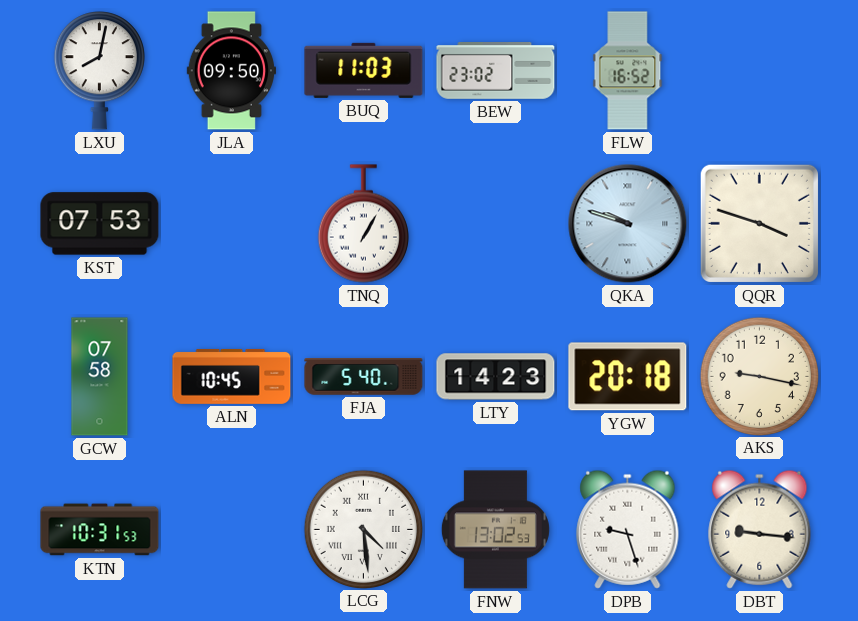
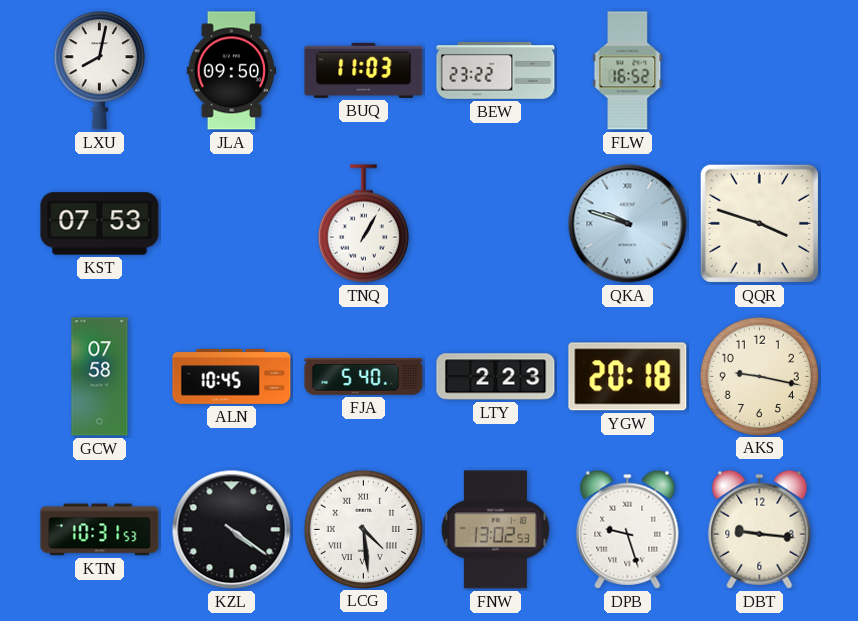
BEW: 23:02 -> 23:22 (496, 71)
LTY: 14:23 -> 2:23 (496, 377)
KZL: none -> 4:21 (232, 530)
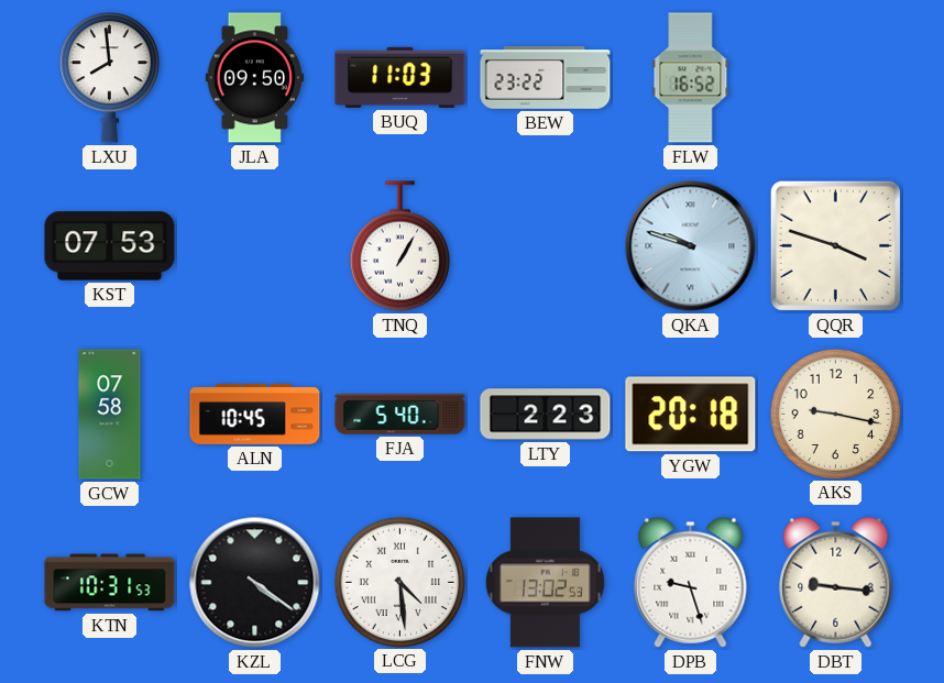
LXU: 8:02 -> 7:59 (109, 78)
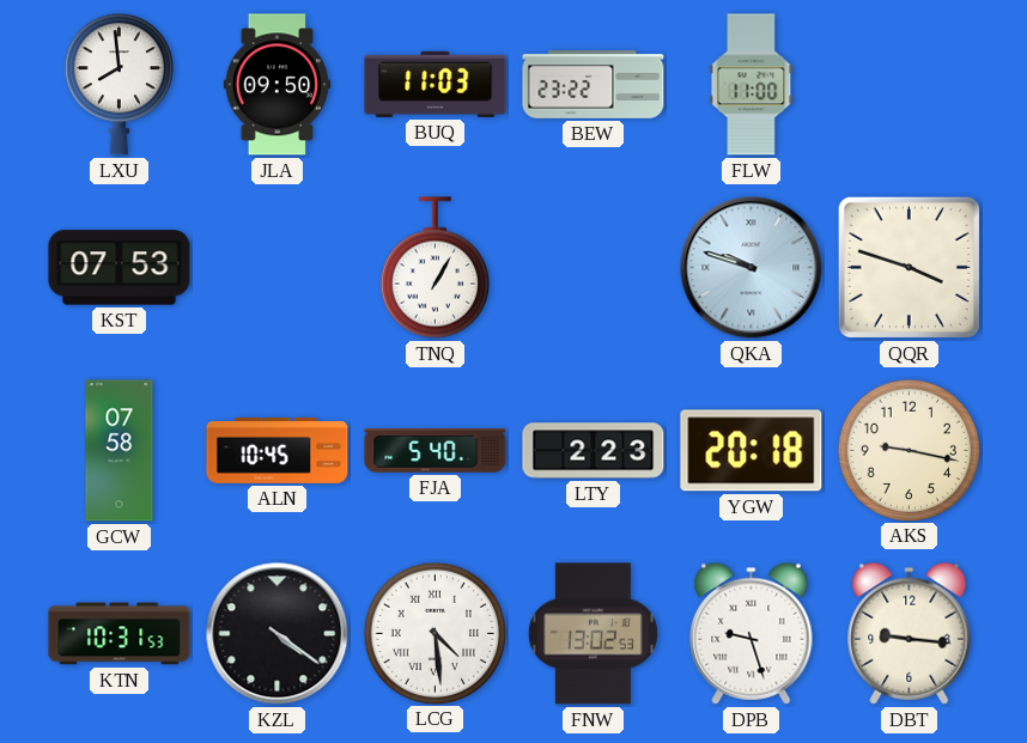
FLW: 16:52 -> 11:00 (752, 85)
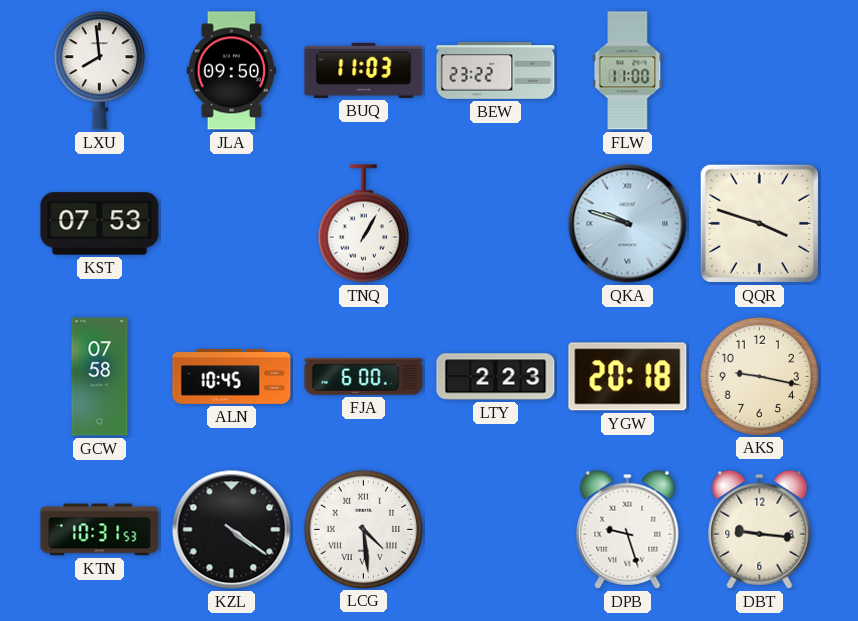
FJA: 5:40 -> 6:00 (364, 377)
FNW: 13:02 -> none (592, 634)
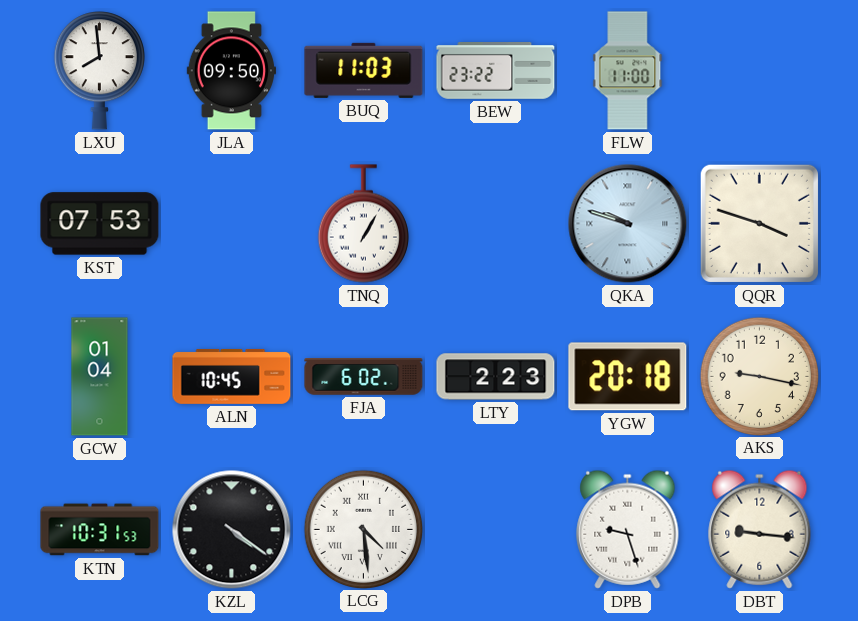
GCW: 07:58 -> 01:04 (100, 377)
FJA: 6:00 -> 6:02 (364, 377)
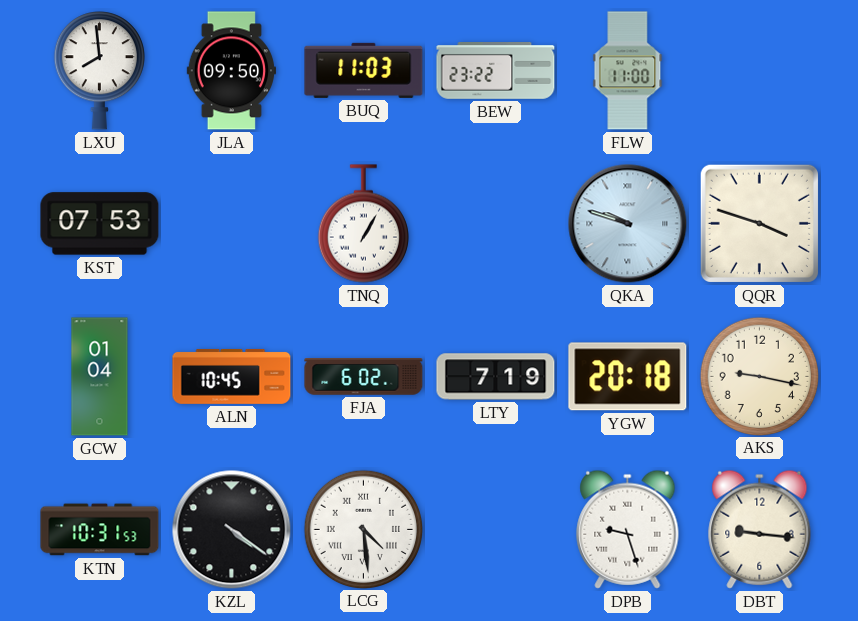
LTY: 2:23 -> 7:19 (496, 377)
